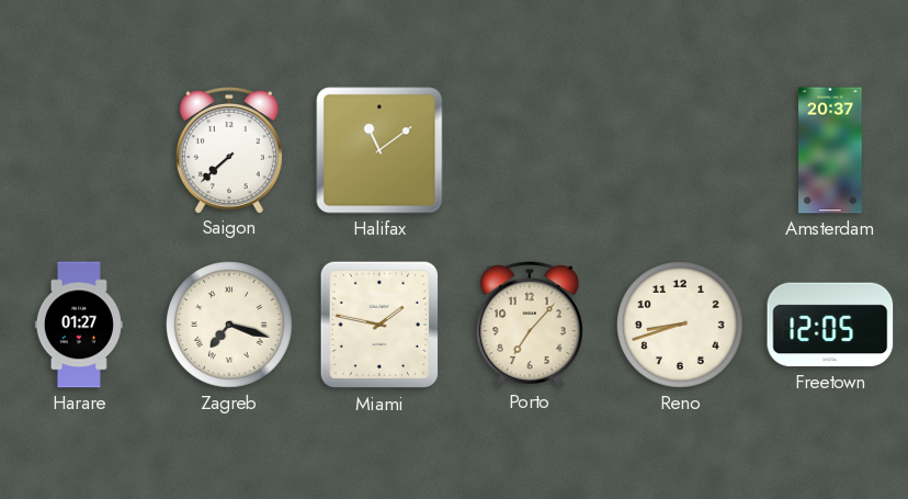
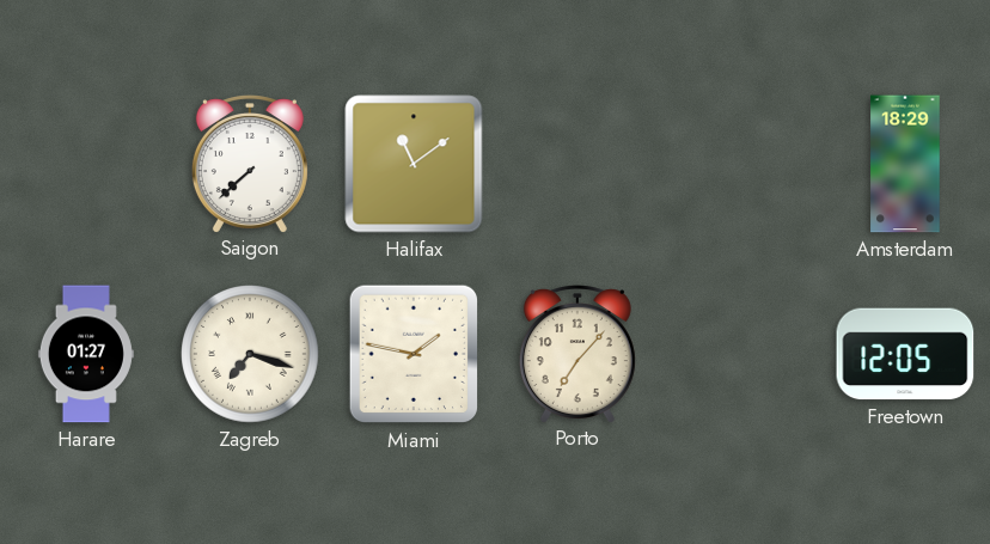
Amsterdam: 20:37 -> 18:29 (905, 164)
Reno: 8:42 -> none (681, 326)
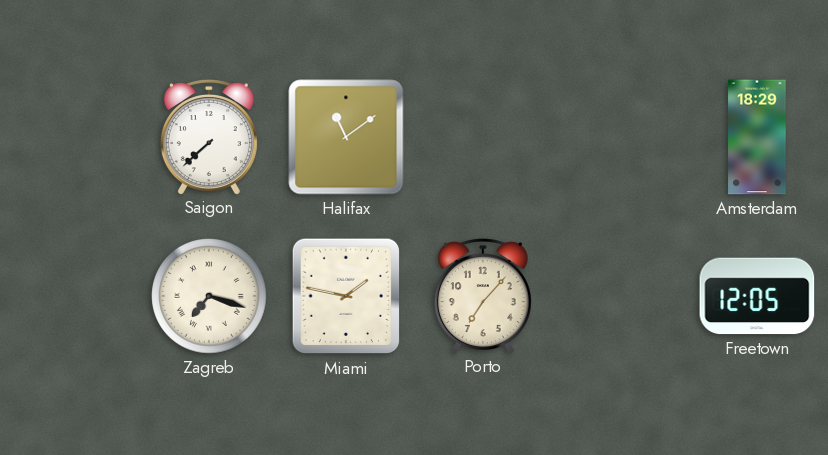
Harare: 01:27 -> none (86, 354)
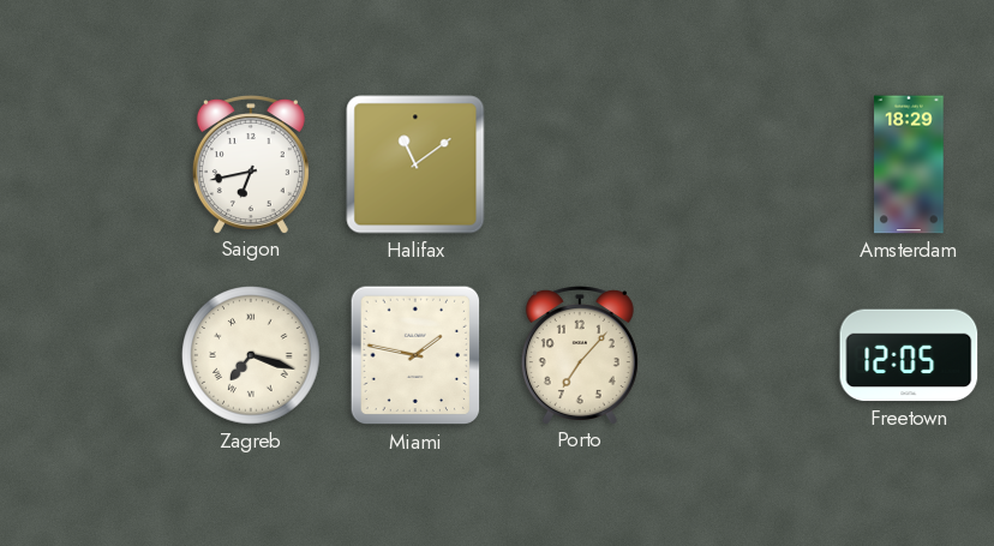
Saigon: 7:38 -> 6:43 (251, 164)
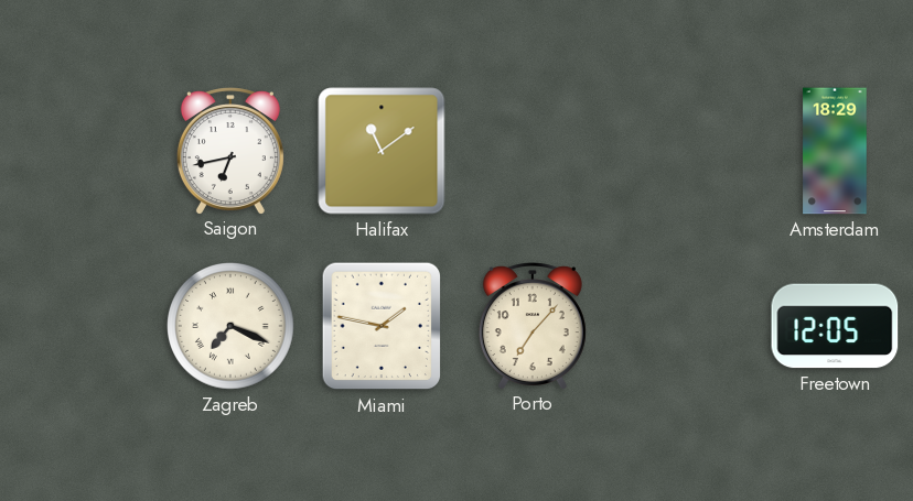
Zagreb: 7:18 -> 7:19 (232, 327)
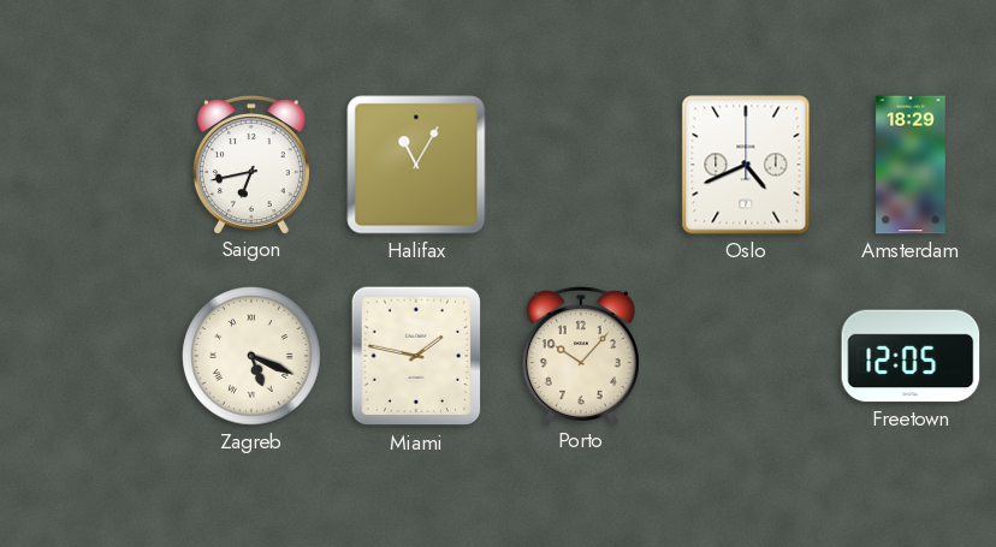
Halifax: 11:09 -> 11:05 (416, 165)
Oslo: none -> 4:41 (746, 165)
Zagreb: 7:19 -> 5:19 (253, 357)
Porto: 7:07 -> 10:07 (581, 356)
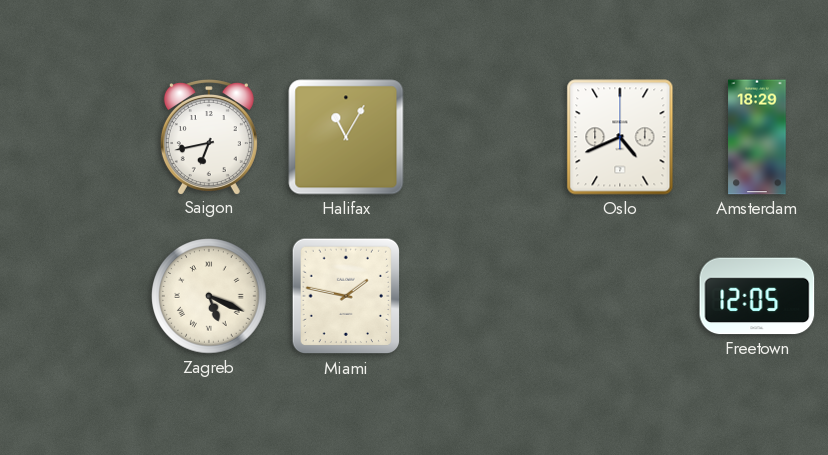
Porto: 10:07 -> none (581, 356)
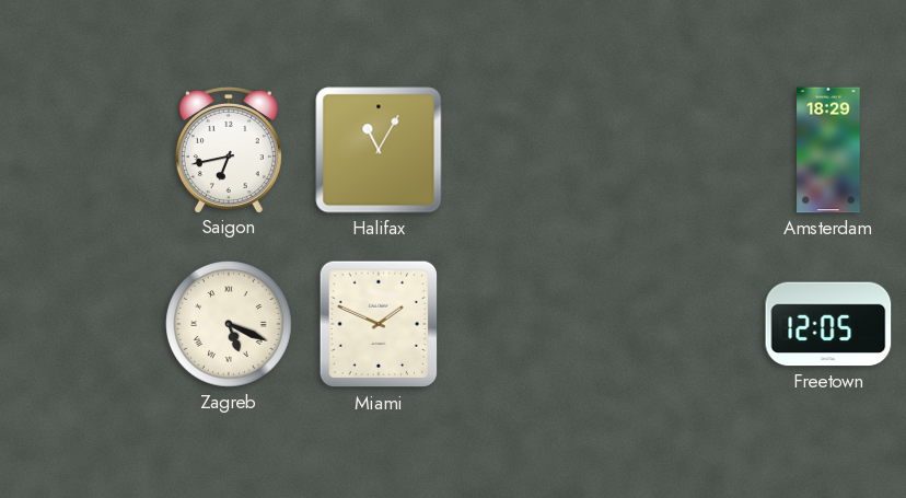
Oslo: 4:41 -> none (620, 137)
Miami: 1:47 -> 1:49 (377, 324)
